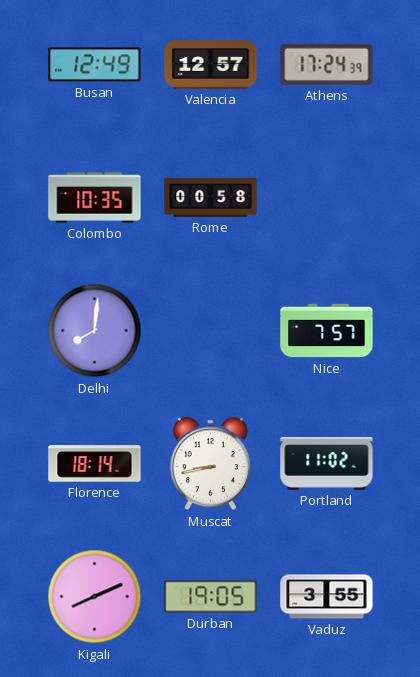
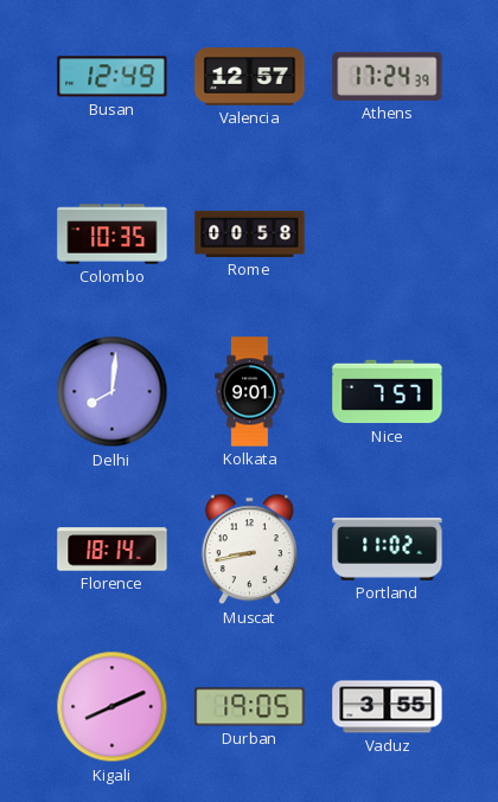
Kolkata: none -> 9:01 (250, 392)
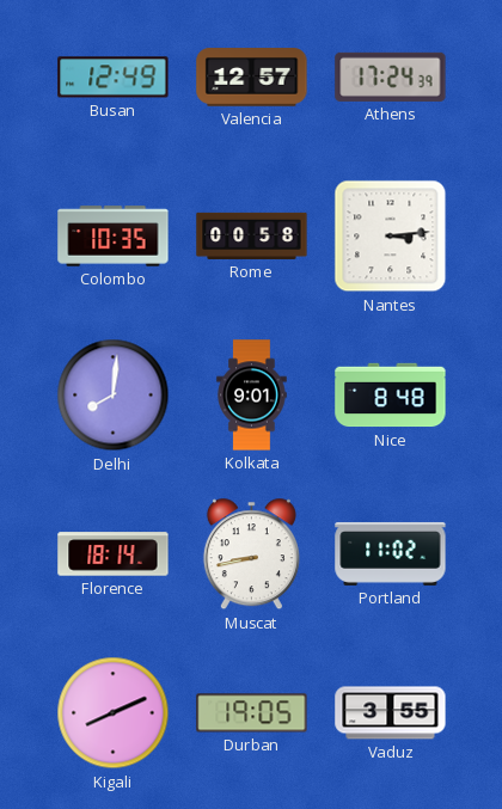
Nantes: none -> 3:14 (391, 237)
Nice: 7:57 -> 8:48 (391, 396)
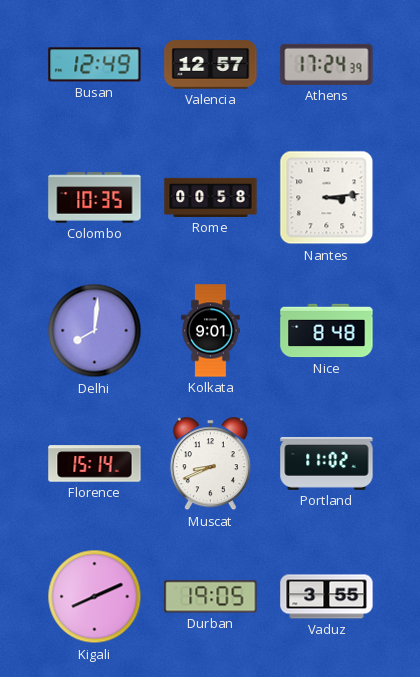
Florence: 18:14 -> 15:14 (95, 464)
Muscat: 8:43 -> 8:41 (210, 464)
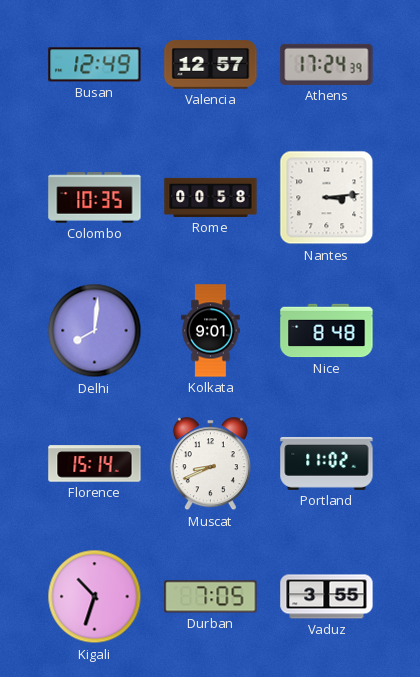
Kigali: 8:11 -> 10:33 (95, 597)
Durban: 19:05 -> 7:05 (211, 597)
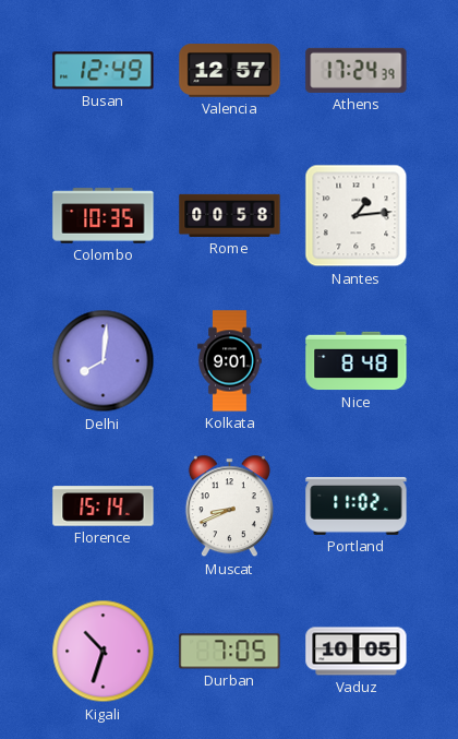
Nantes: 3:14 -> 1:14 (357, 216)
Vaduz: 3:55 -> 10:05 (357, 652)
